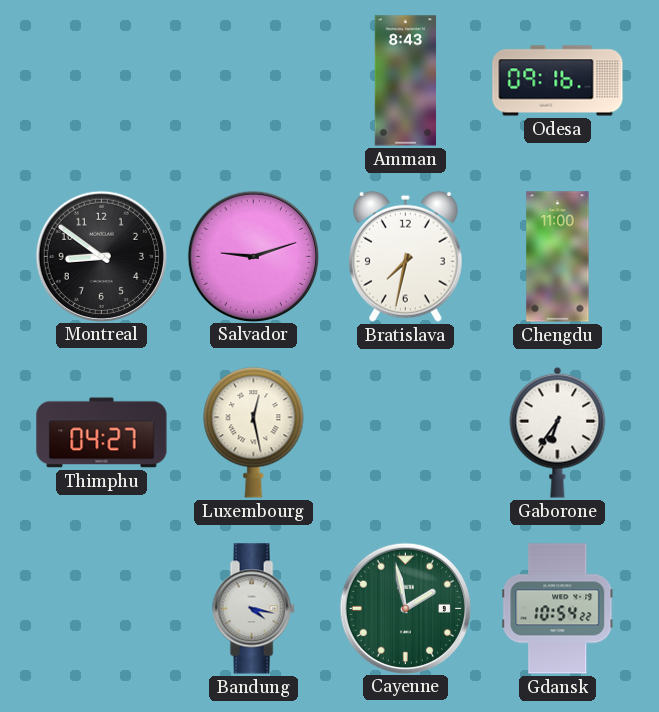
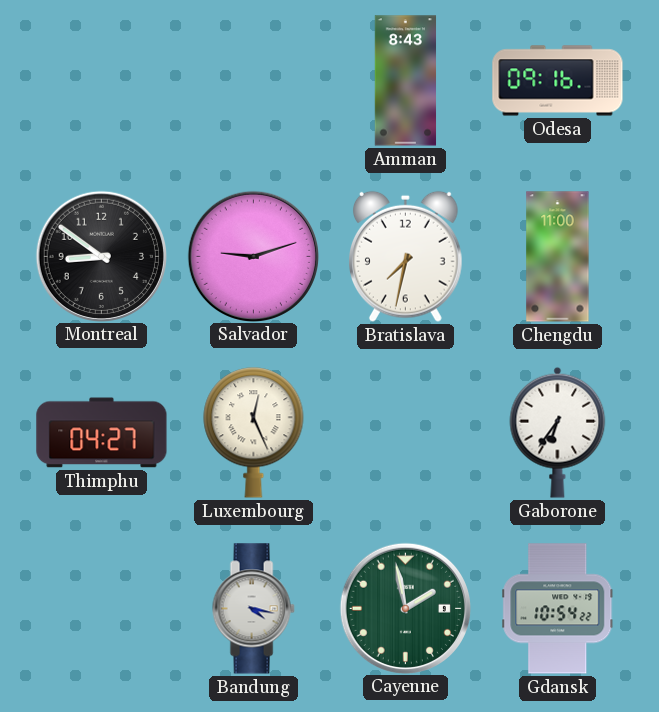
Luxembourg: 12:28 -> 12:26 (254, 433)
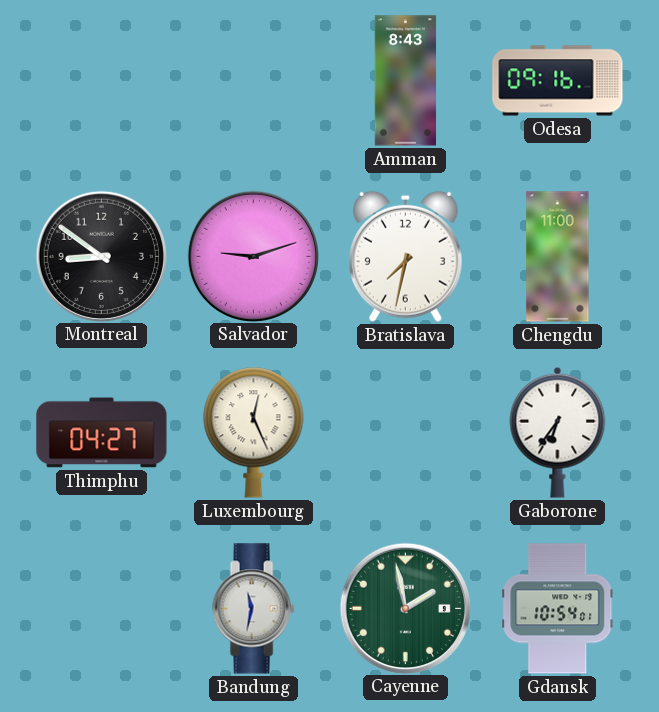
Bandung: 4:17 -> 11:32 (253, 609)
Gdansk: 10:54:22 -> 10:54:01 (558, 609)
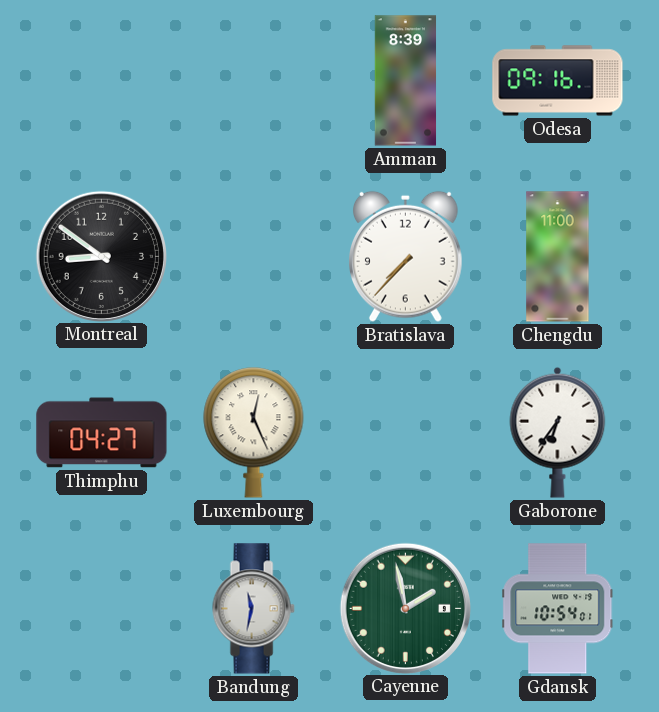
Amman: 8:43 -> 8:39 (406, 81)
Salvador: 9:12 -> none (253, 256)
Bratislava: 7:32 -> 7:37 (406, 256)
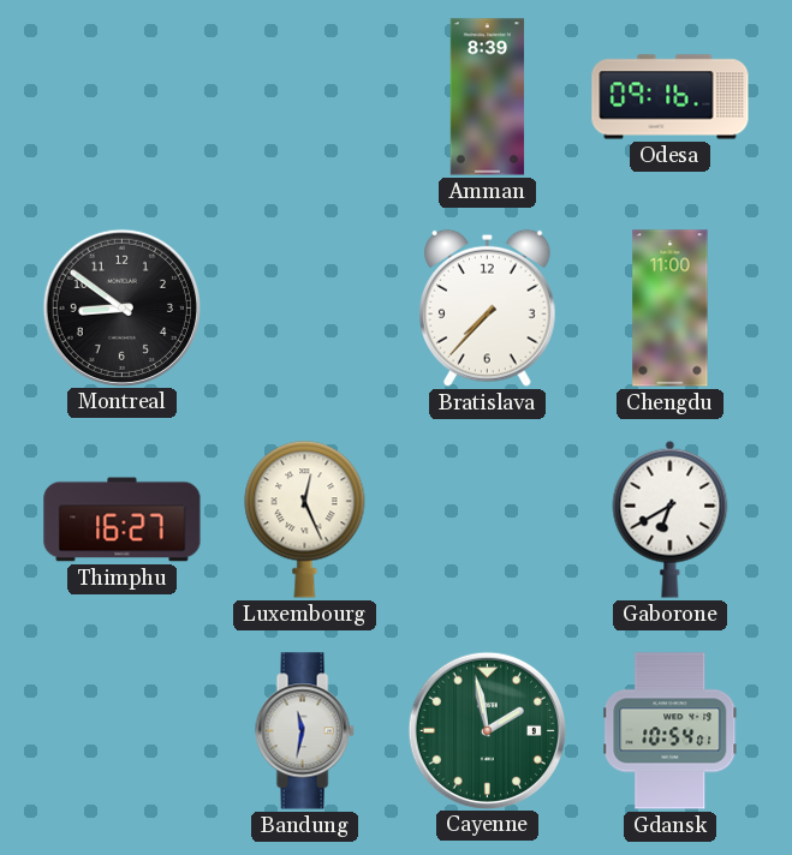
Thimphu: 04:27 -> 16:27 (123, 520)
Gaborone: 6:36 -> 6:40 (671, 519)
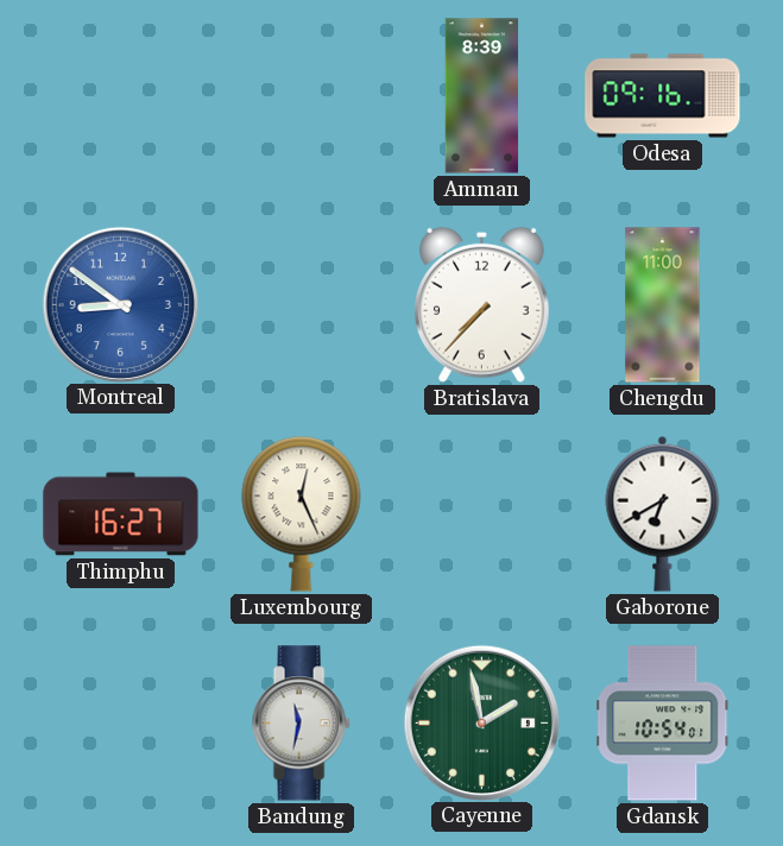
Montreal dial: black -> blue (120, 304)
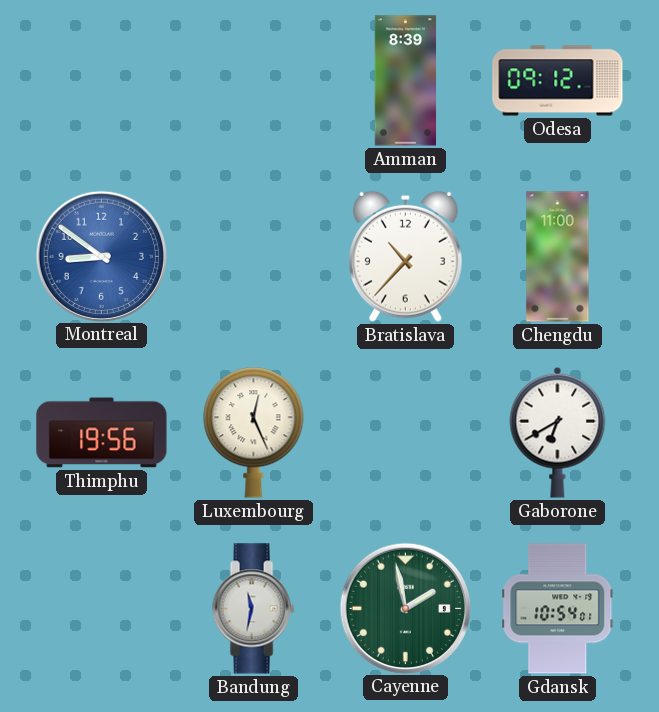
Odesa: 09:16 -> 09:12 (558, 81)
Bratislava: 7:37 -> 10:37 (406, 256)
Thimphu: 16:27 -> 19:56 (102, 433)
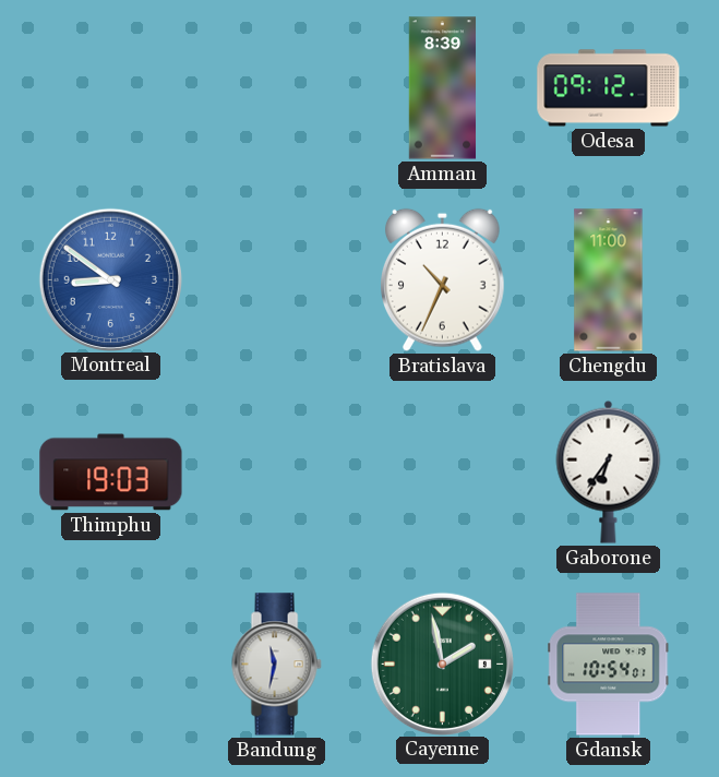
Bratislava: 10:37 -> 10:34 (443, 279)
Thimphu: 19:56 -> 19:03 (111, 473)
Luxembourg: 12:26 -> none (254, 433)
Gaborone: 6:40 -> 6:36 (609, 471)
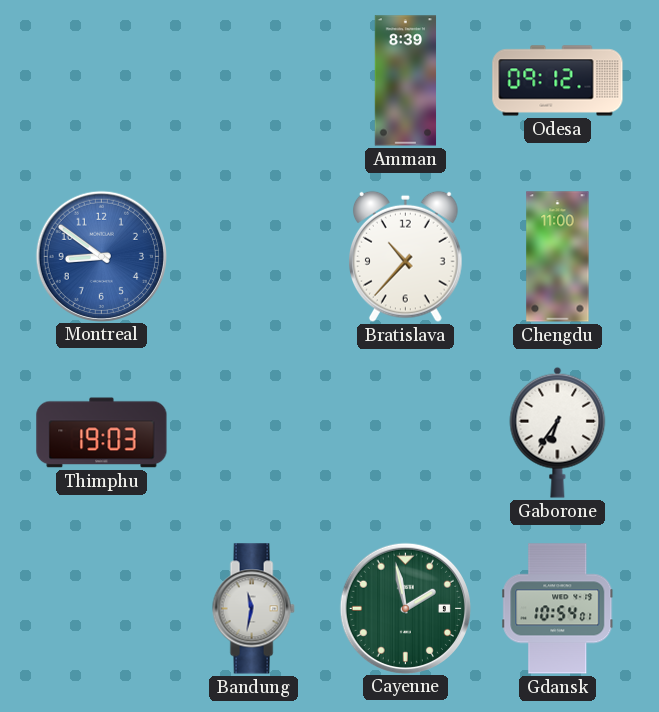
Bratislava: 10:34 -> 10:37 (406, 256)
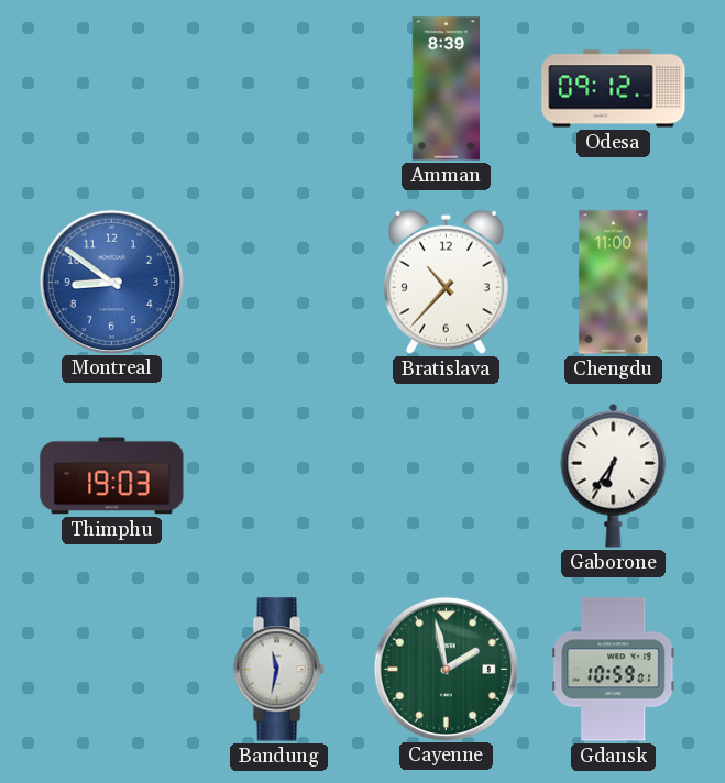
Gdansk: 10:54 -> 10:59 (614, 670)
